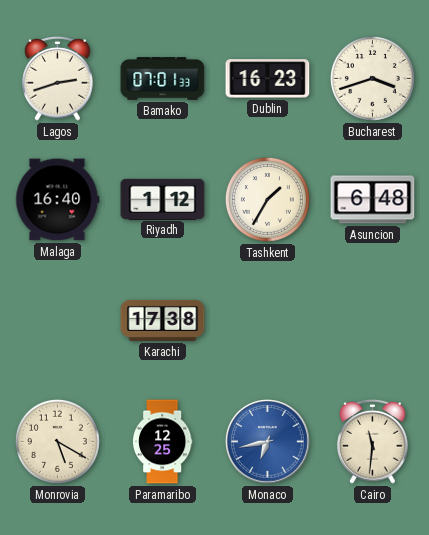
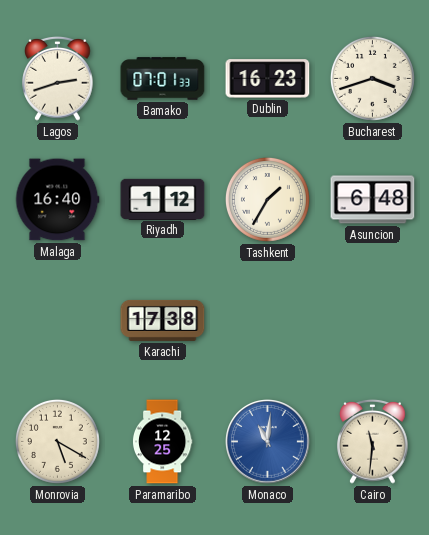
Monaco: 6:43 -> 11:01 (268, 442)
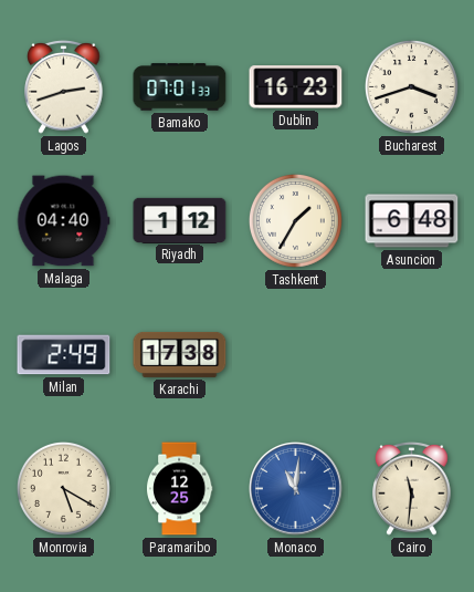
Malaga: 16:40 -> 04:40 (63, 221)
Milan: none -> 2:49 (64, 355)
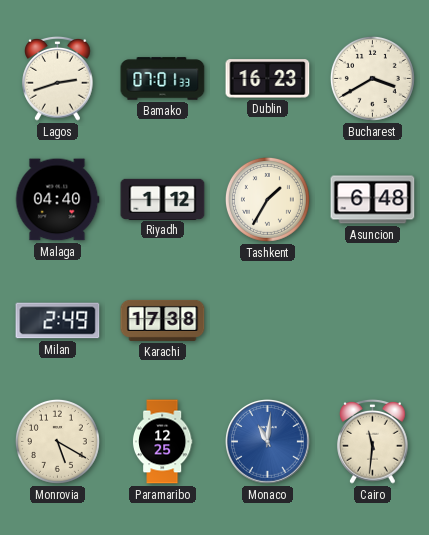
Bucharest: 3:42 -> 3:40 (372, 78)
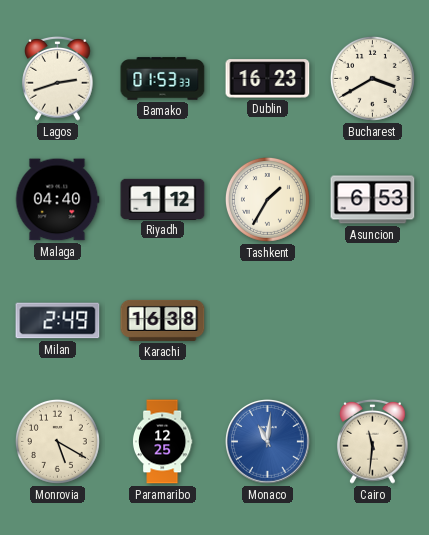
Bamako: 07:01 -> 01:53 (163, 79)
Asuncion: 6:48 -> 6:53 (373, 200)
Karachi: 17:38 -> 16:38 (163, 320)
